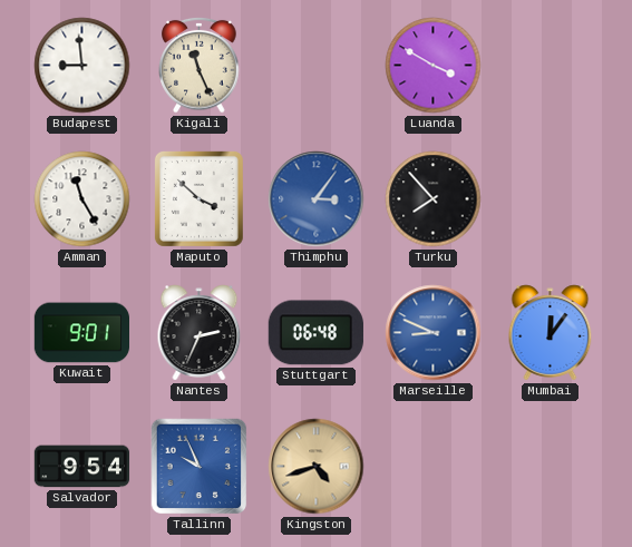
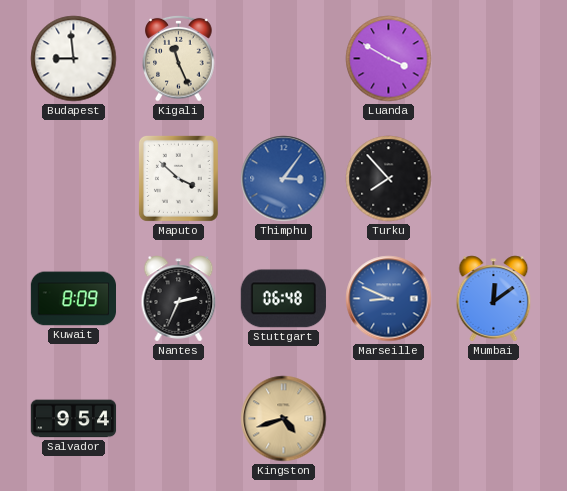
Amman: 11:25 -> none (82, 199)
Kuwait: 9:01 -> 8:09 (73, 299)
Mumbai: 12:06 -> 12:09 (494, 299)
Tallinn: 9:56 -> none (200, 467)
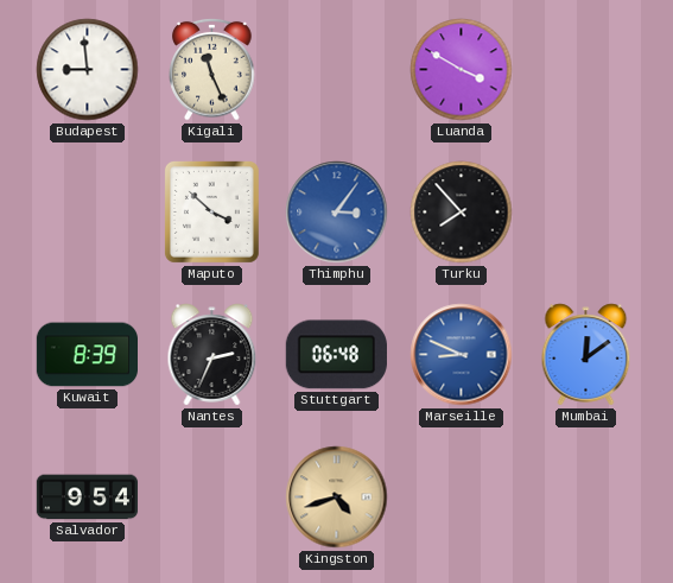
Kuwait: 8:09 -> 8:39 (87, 355)
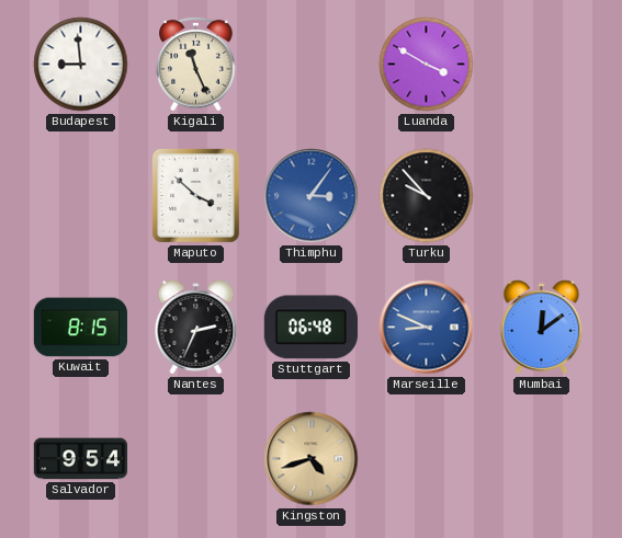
Turku: 7:53 -> 9:53 (427, 196)
Kuwait: 8:39 -> 8:15 (80, 328)
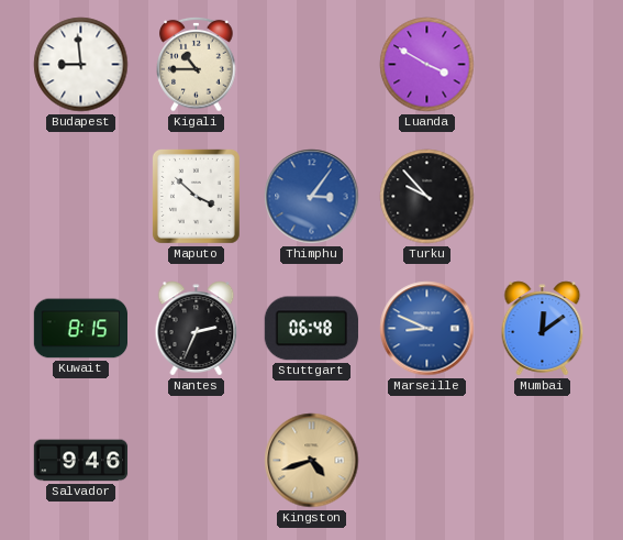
Kigali: 11:26 -> 10:45 (197, 64)
Salvador: 9:54 -> 9:46 (81, 461)
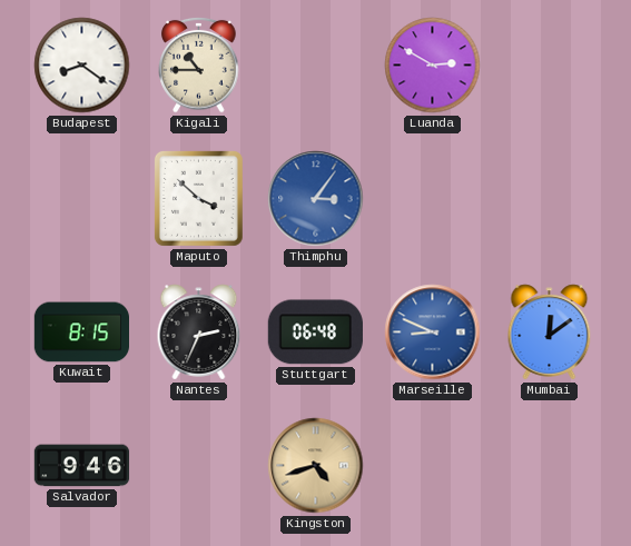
Budapest: 8:59 -> 8:21 (82, 66)
Luanda: 3:50 -> 2:50 (433, 66)
Turku: 9:53 -> none (427, 197)
